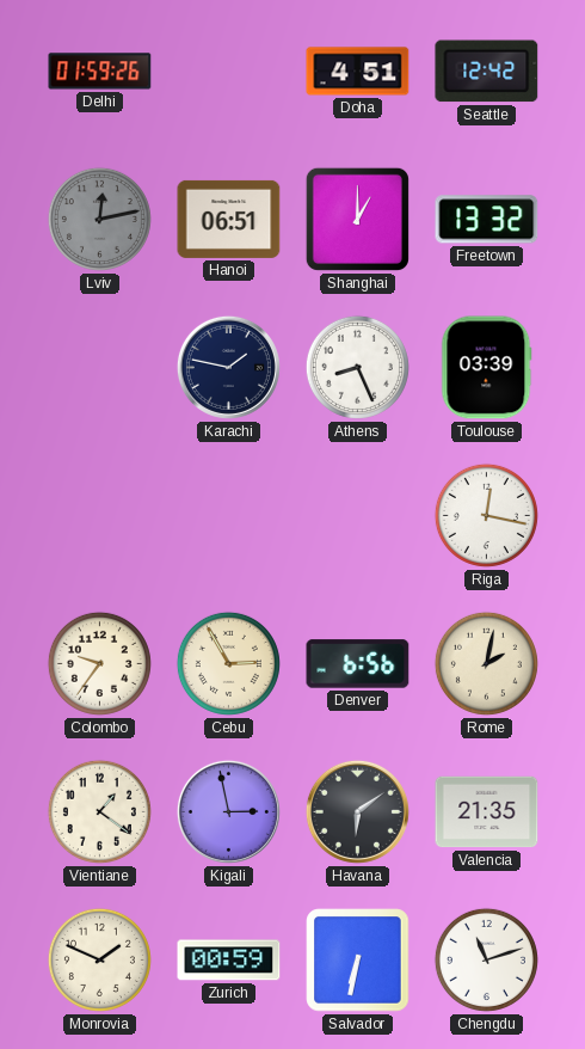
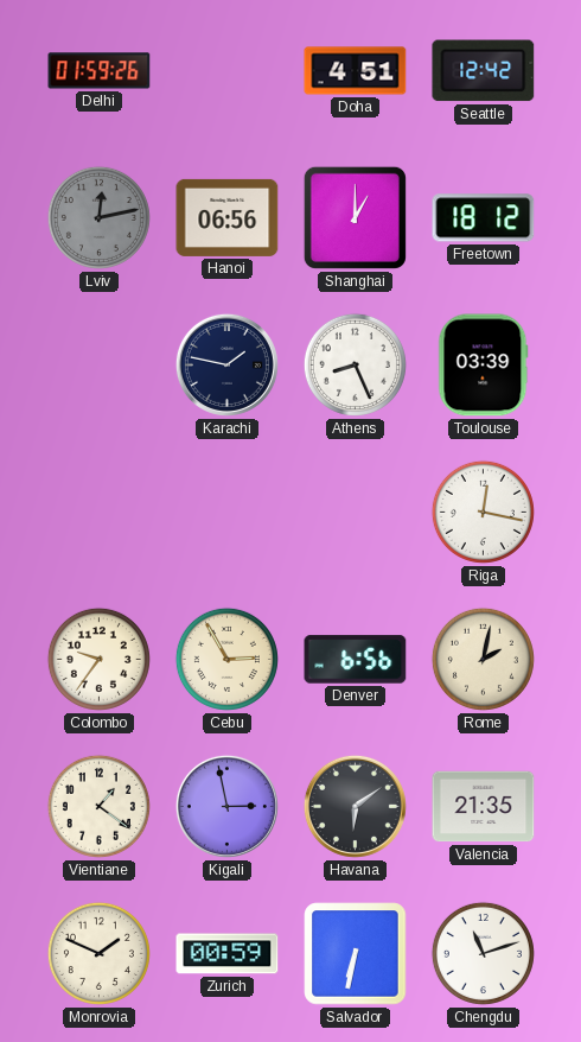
Hanoi: 06:51 -> 06:56 (228, 217)
Freetown: 13:32 -> 18:12 (484, 218)
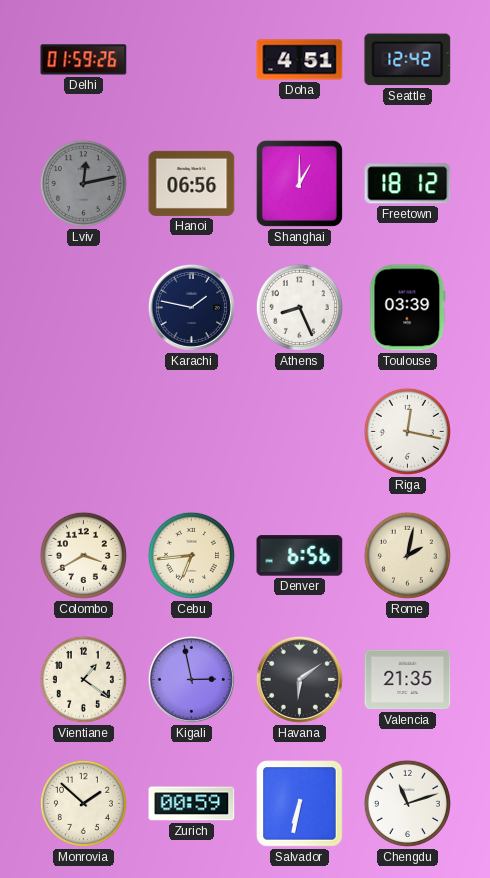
Colombo: 9:36 -> 3:40 (83, 555)
Cebu: 2:55 -> 6:44 (191, 555)
Monrovia: 1:49 -> 1:52 (83, 803)
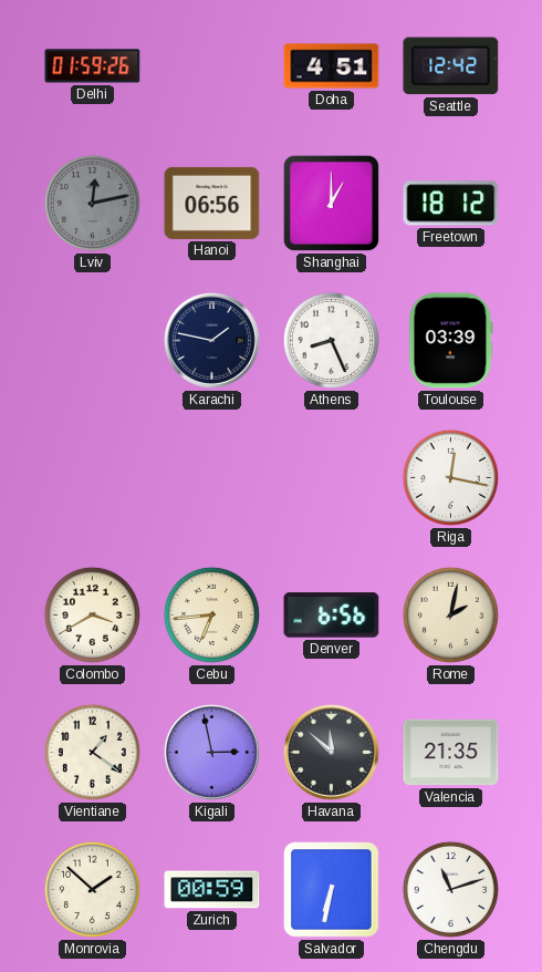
Havana: 6:09 -> 11:52 (331, 752)
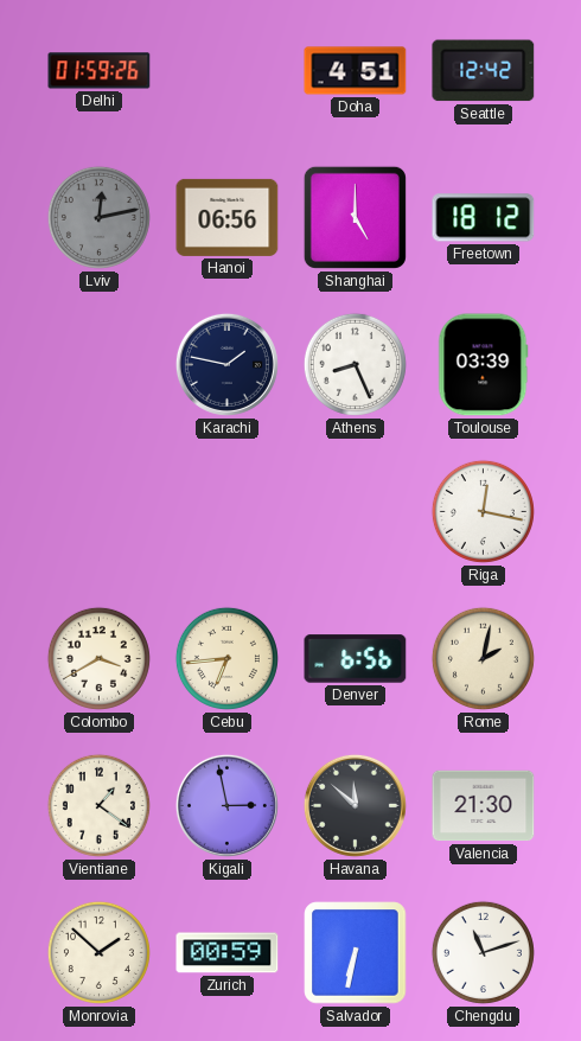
Shanghai: 1:00 -> 5:00 (355, 217)
Valencia: 21:35 -> 21:30 (484, 806)
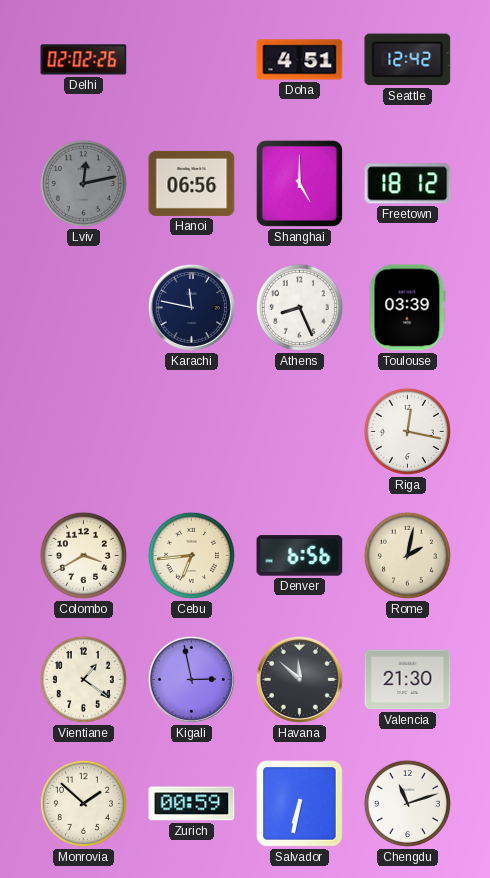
Delhi: 01:59 -> 02:02 (84, 60)
Karachi: 1:47 -> 11:47 (191, 307)
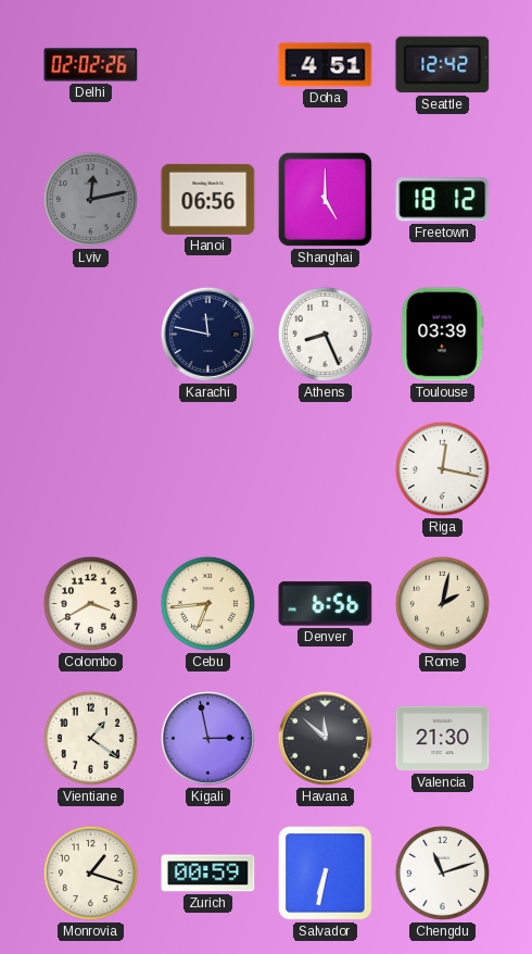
Monrovia: 1:52 -> 1:18 (90, 873)
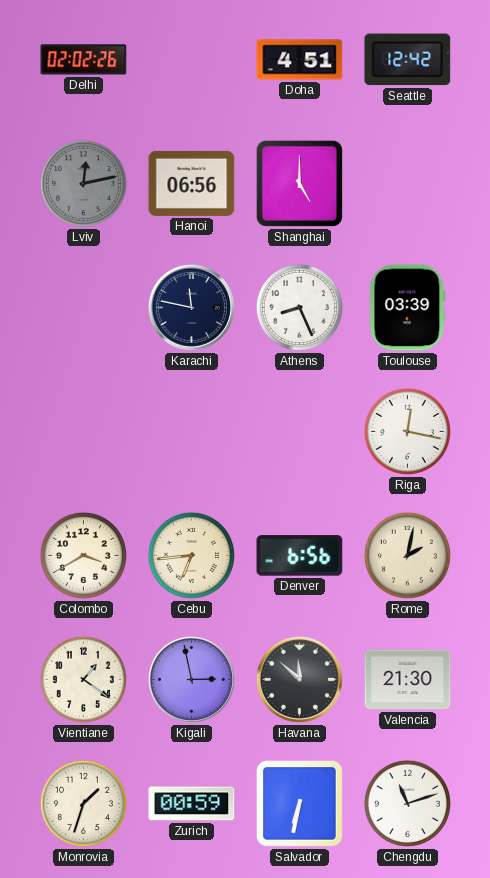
Freetown: 18:12 -> none (443, 200)
Monrovia: 1:18 -> 1:33 (83, 803)
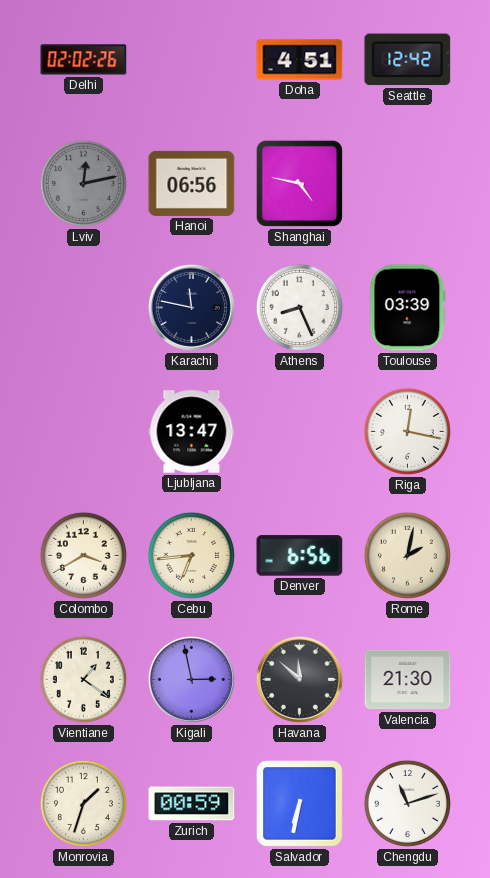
Shanghai: 5:00 -> 4:47 (299, 183)
Ljubljana: none -> 13:47 (192, 432)
